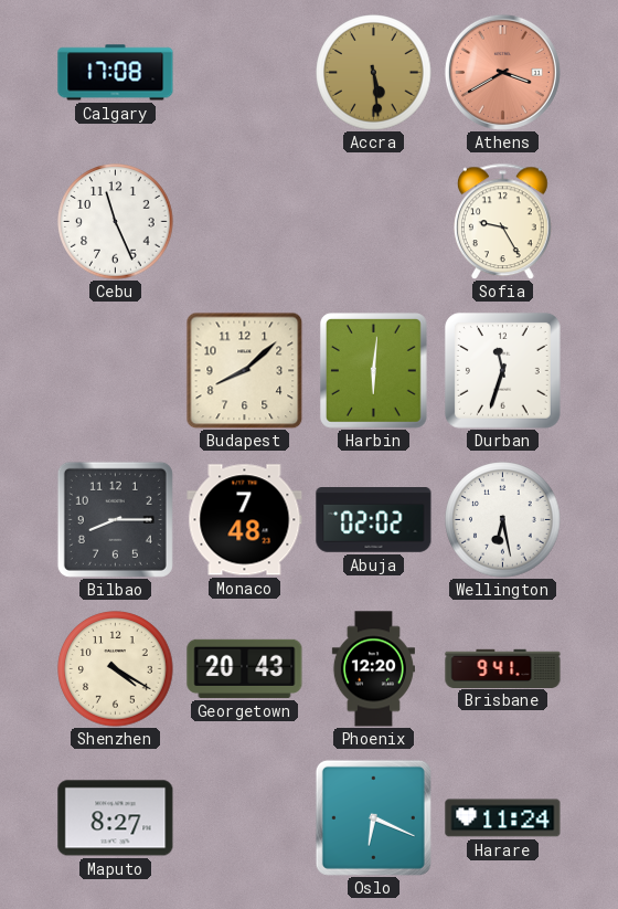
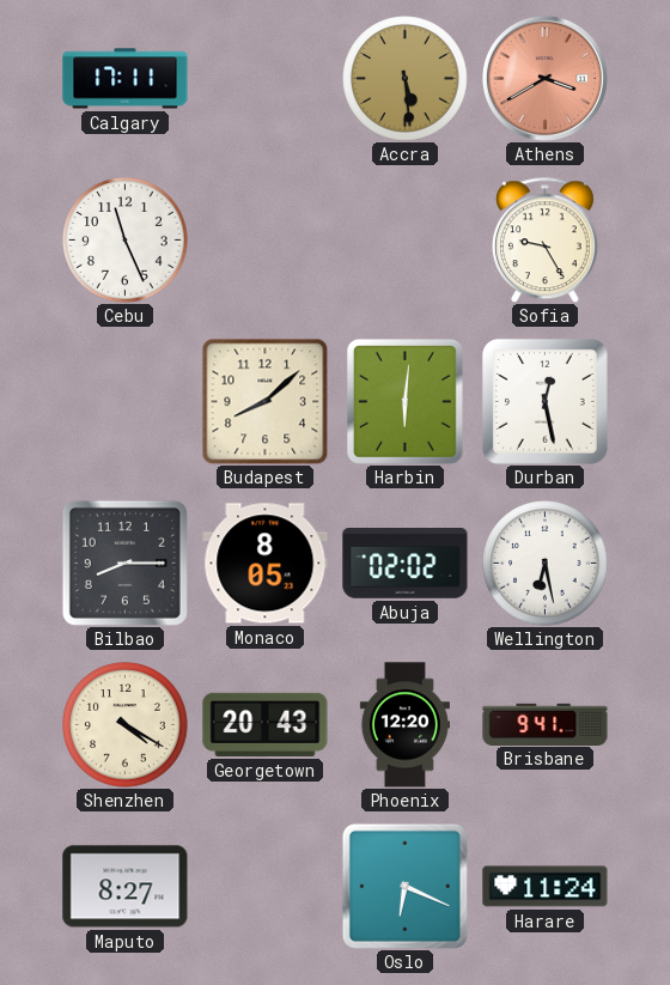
Calgary: 17:08 -> 17:11 (126, 79)
Durban: 11:33 -> 12:28 (544, 401)
Monaco: 7:48 -> 8:05 (266, 564)
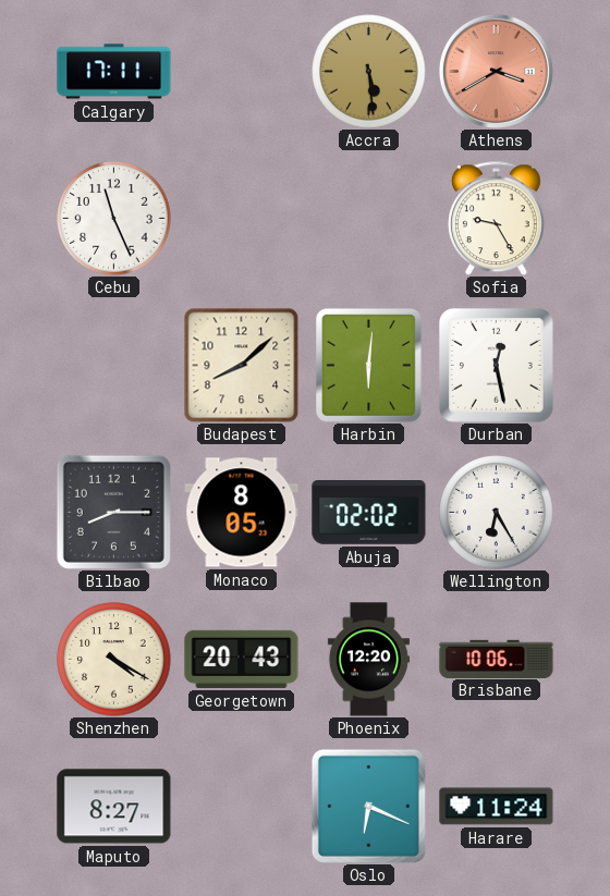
Wellington: 6:28 -> 6:25 (497, 513)
Brisbane: 9:41 -> 10:06 (497, 659)
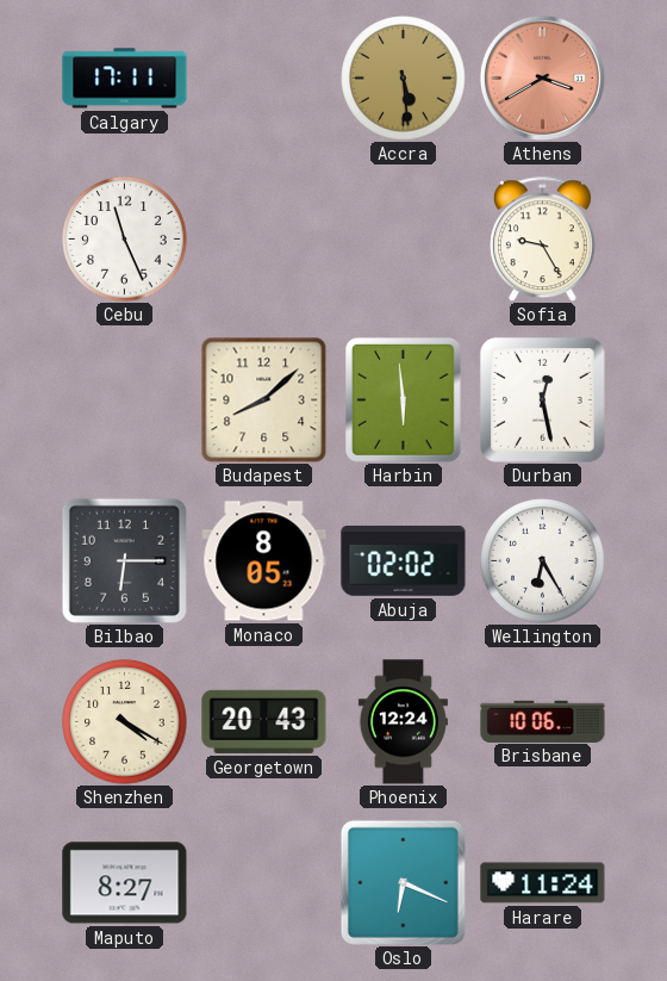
Harbin: 6:01 -> 5:59 (404, 401)
Bilbao: 8:15 -> 6:15 (124, 560)
Phoenix: 12:20 -> 12:24 (403, 722)
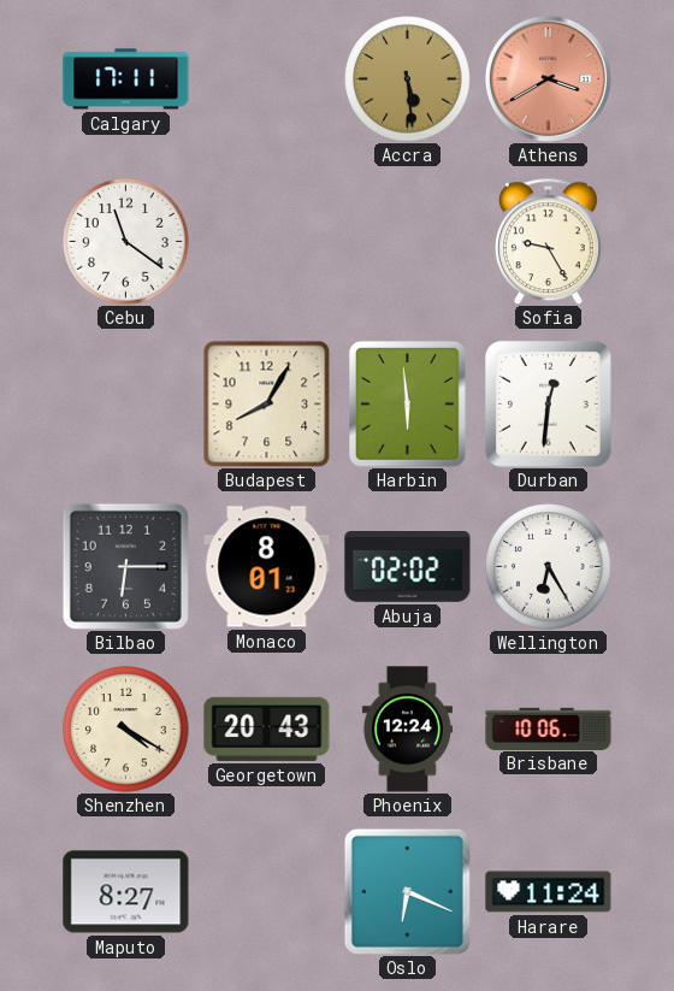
Cebu: 11:26 -> 11:21 (126, 242)
Budapest: 8:08 -> 8:05 (266, 403)
Durban: 12:28 -> 12:31 (548, 403)
Monaco: 8:05 -> 8:01 (267, 567)
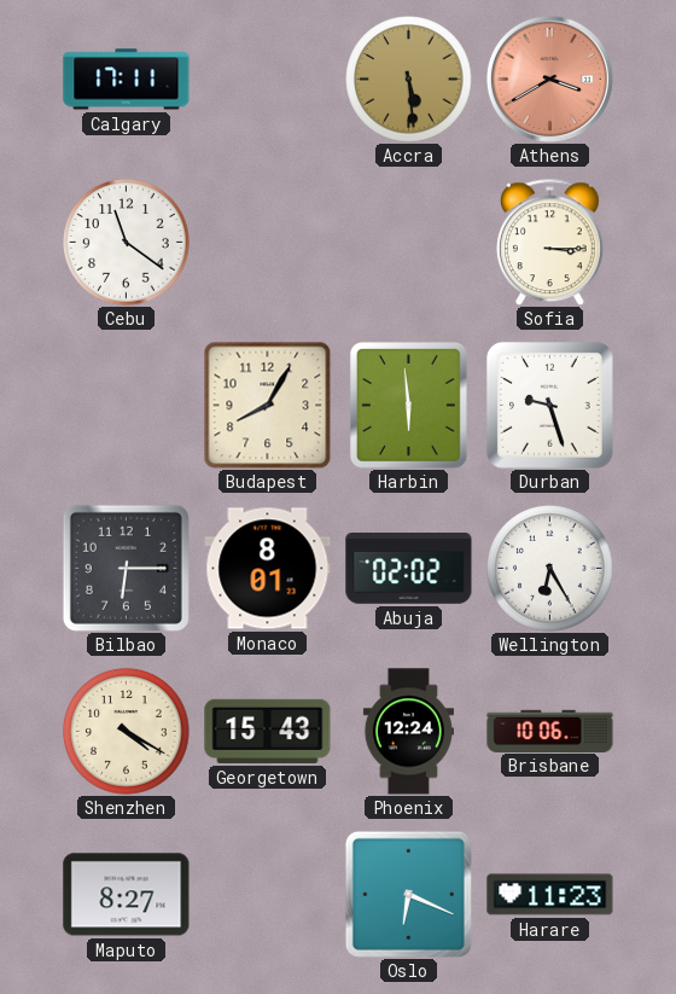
Sofia: 9:25 -> 3:15 (550, 242)
Durban: 12:31 -> 9:27 (549, 405)
Georgetown: 20:43 -> 15:43 (268, 731)
Harare: 11:24 -> 11:23 (550, 895)
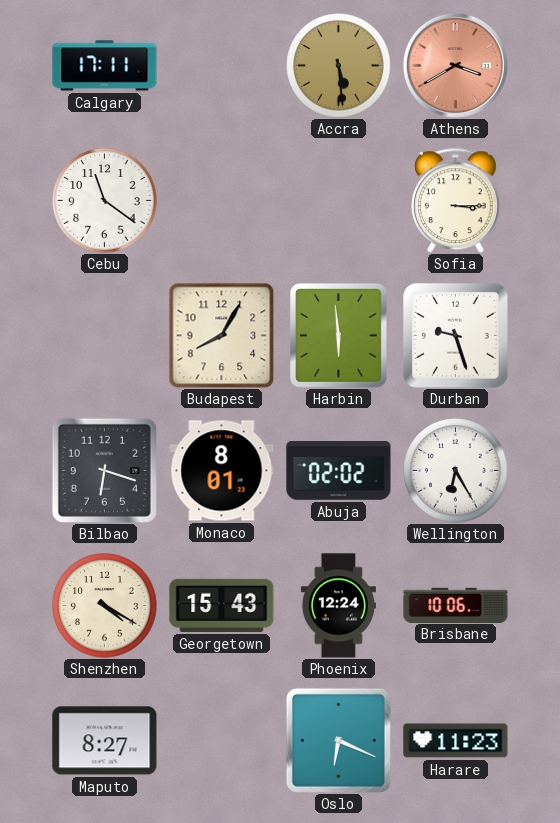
Bilbao: 6:15 -> 6:18 (104, 470)
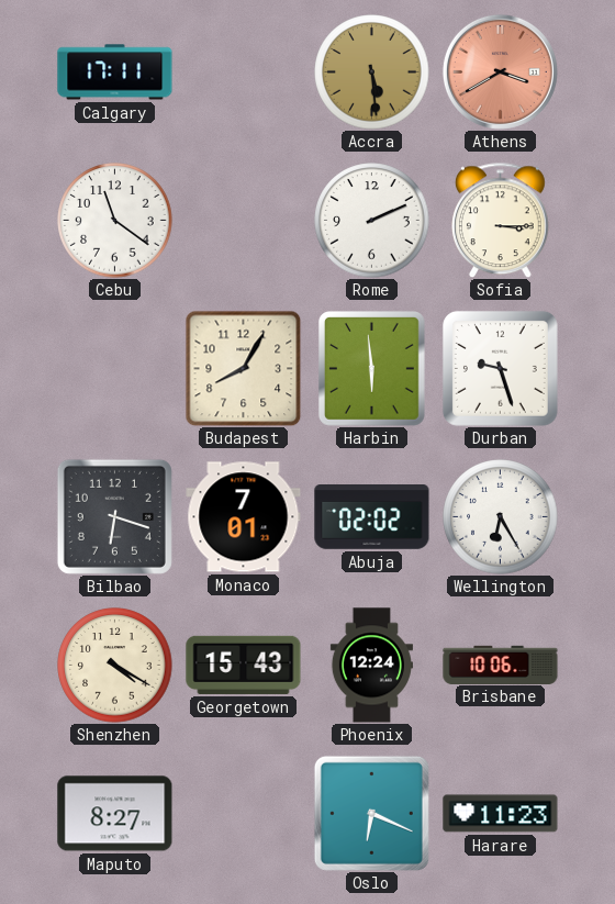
Rome: none -> 2:11 (372, 221)
Monaco: 8:01 -> 7:01 (244, 517)
